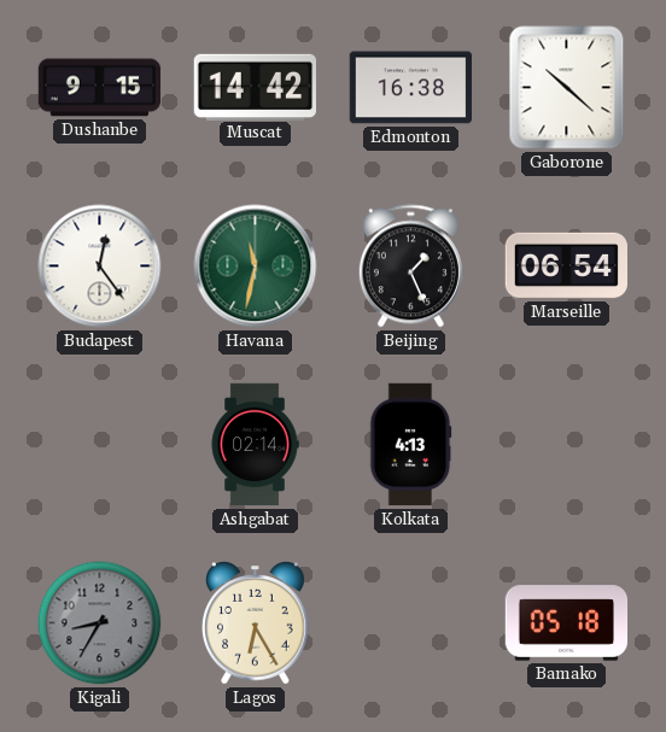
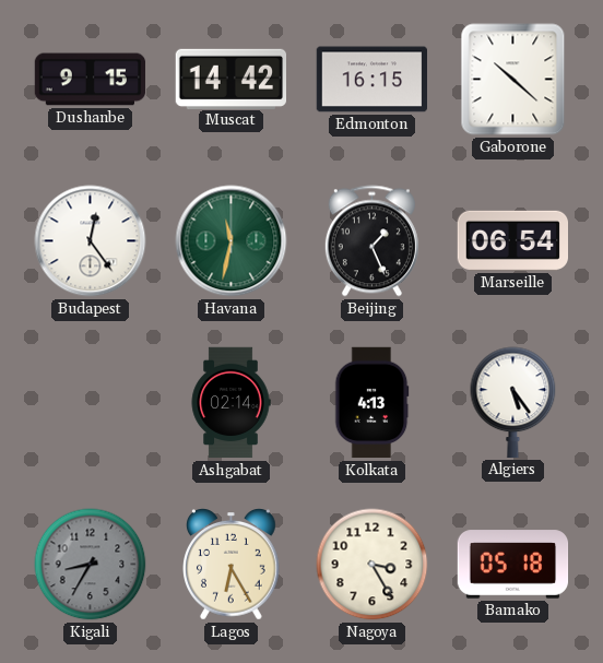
Edmonton: 16:38 -> 16:15 (373, 80)
Algiers: none -> 5:24 (513, 402)
Nagoya: none -> 3:25 (373, 565)
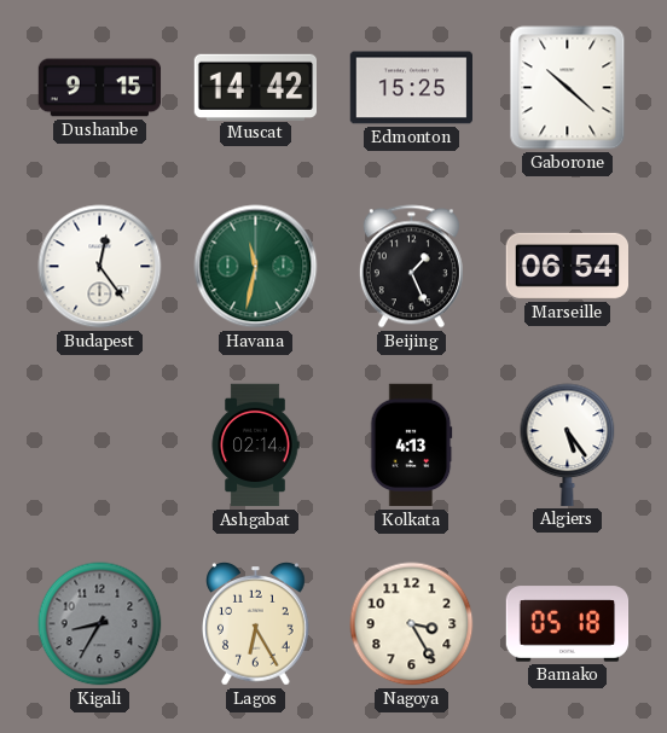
Edmonton: 16:15 -> 15:25 (412, 88)
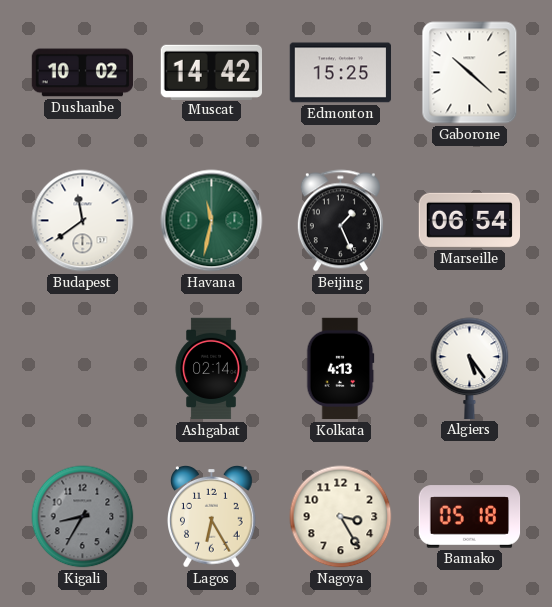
Dushanbe: 9:15 -> 10:02 (83, 73)
Budapest: 12:24 -> 11:39 (83, 221)
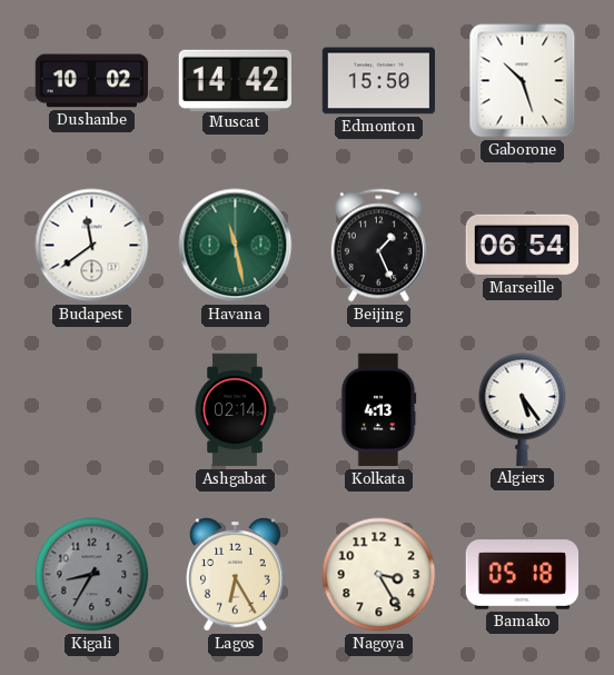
Edmonton: 15:25 -> 15:50 (379, 81)
Gaborone: 10:22 -> 10:27 (523, 81)
Havana: 11:32 -> 11:28 (236, 246)
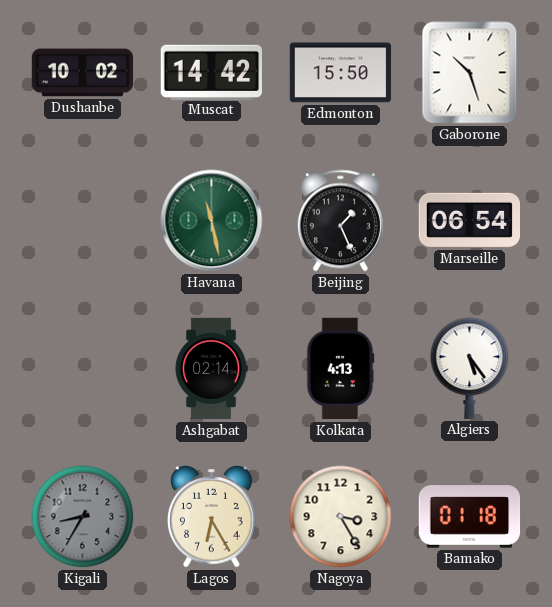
Budapest: 11:39 -> none (92, 246)
Bamako: 05:18 -> 01:18 (470, 517)
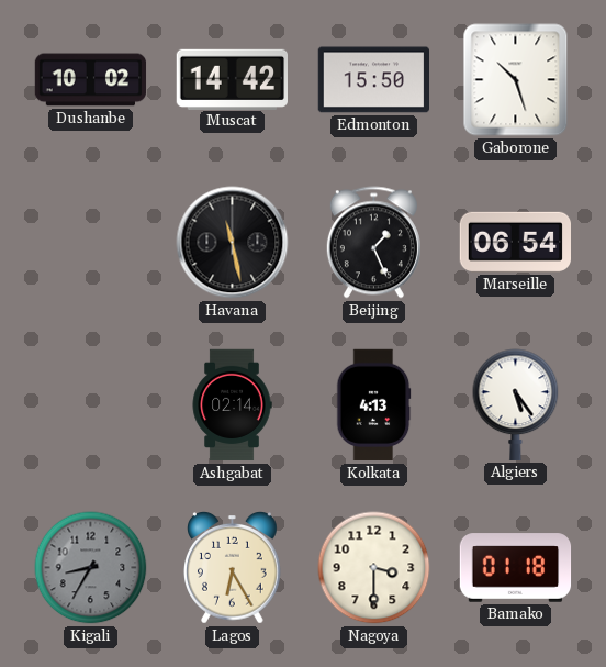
Havana dial: green -> black (233, 243)
Nagoya: 3:25 -> 3:30 (374, 568)
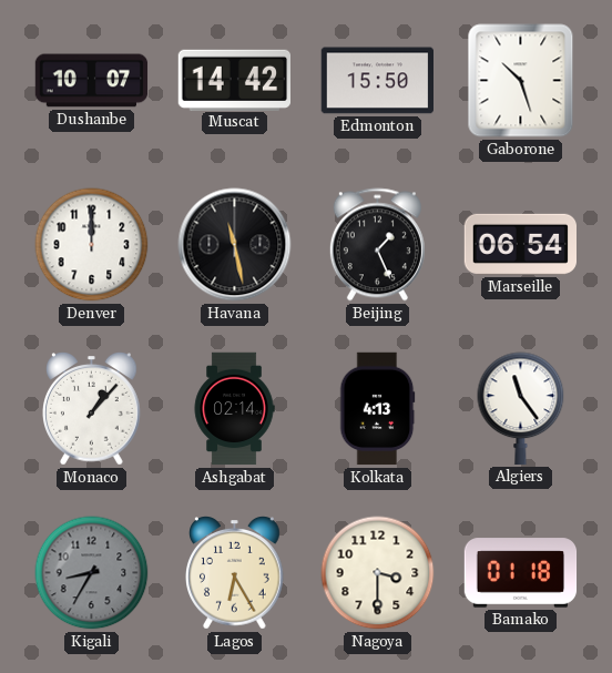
Dushanbe: 10:02 -> 10:07 (92, 81)
Denver: none -> 12:00 (92, 245)
Monaco: none -> 1:07 (92, 409)
Algiers: 5:24 -> 11:24 (521, 408)
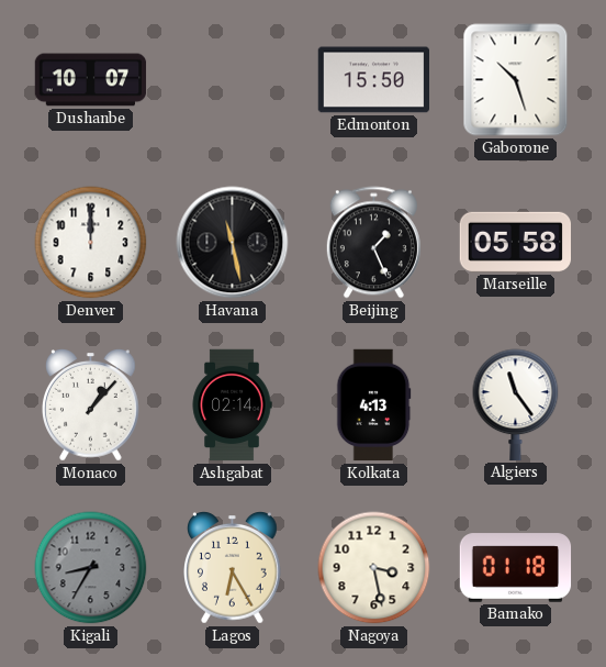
Muscat: 14:42 -> none (235, 80)
Marseille: 06:54 -> 05:58 (515, 242)
Nagoya: 3:30 -> 3:28 (374, 568)
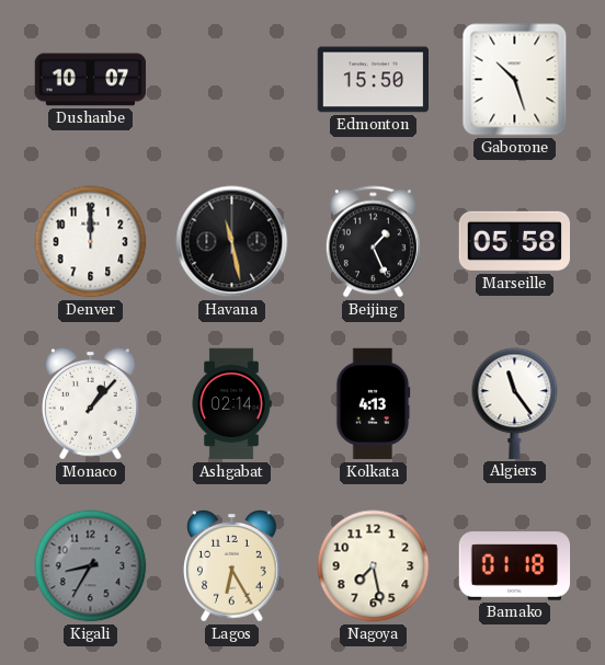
Nagoya: 3:28 -> 7:28 (374, 566)
